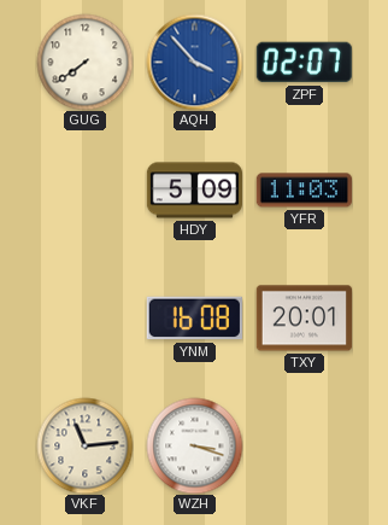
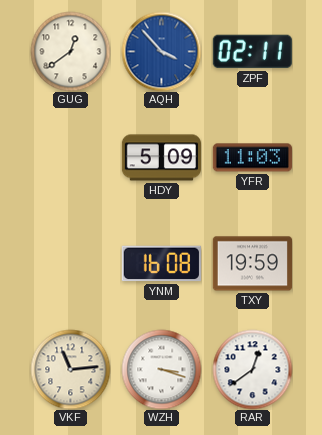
GUG: 7:39 -> 12:39 (70, 51)
ZPF: 02:07 -> 02:11 (252, 52)
TXY: 20:01 -> 19:59 (252, 264)
RAR: none -> 12:39 (252, 369)
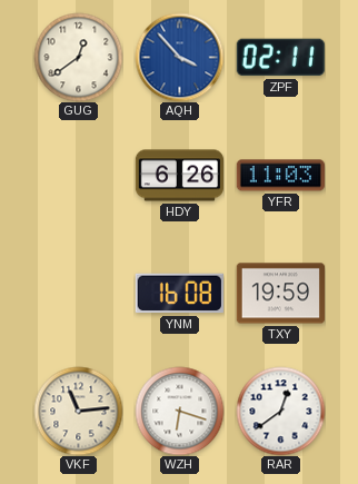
HDY: 5:09 -> 6:26 (179, 176)
WZH: 3:18 -> 6:18 (179, 411)
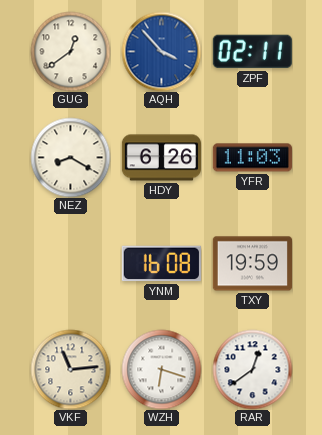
NEZ: none -> 8:20 (70, 157)
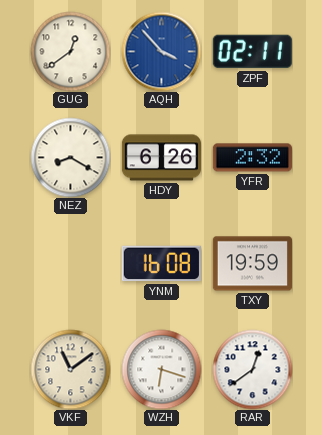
YFR: 11:03 -> 2:32 (252, 158)
VKF: 11:14 -> 11:09 (70, 369)
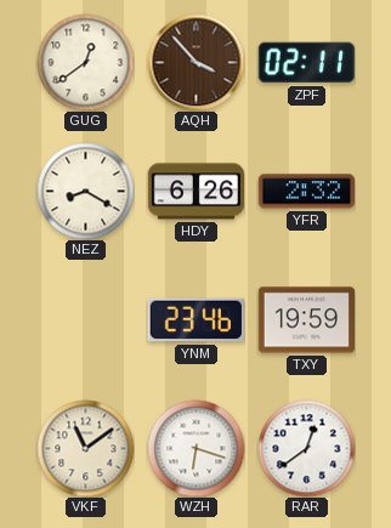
AQH dial: blue -> brown (195, 62)
YNM: 16:08 -> 23:46 (195, 320)
